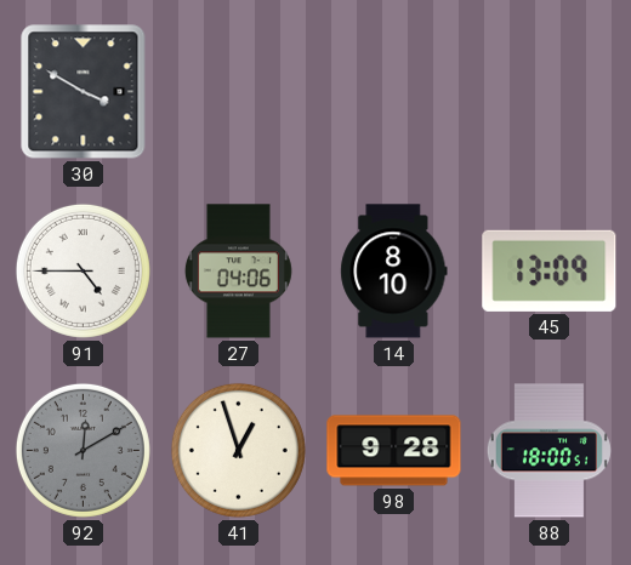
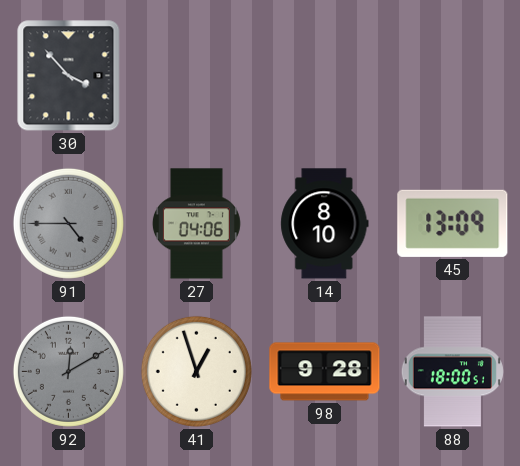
30: 3:50 -> 3:53 (69, 76)
91 dial: white -> grey (68, 223)
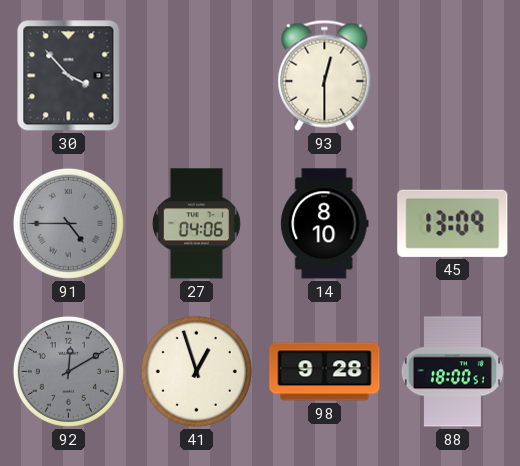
93: none -> 12:30 (325, 75)
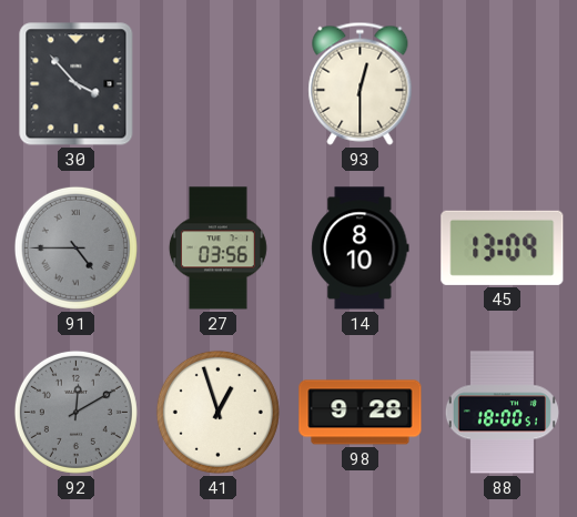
27: 04:06 -> 03:56 (217, 249)
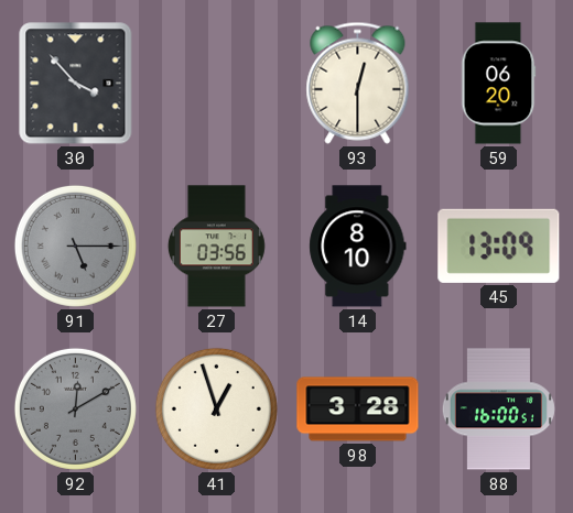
59: none -> 06:20 (499, 84)
91: 4:45 -> 5:15 (75, 245)
98: 9:28 -> 3:28 (358, 410)
88: 18:00 -> 16:00 (498, 410)
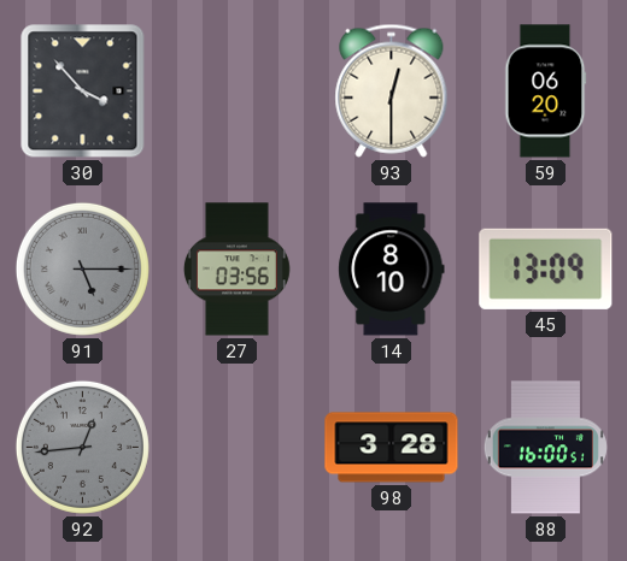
92: 12:10 -> 12:44 (82, 447)
41: 12:57 -> none (216, 408)
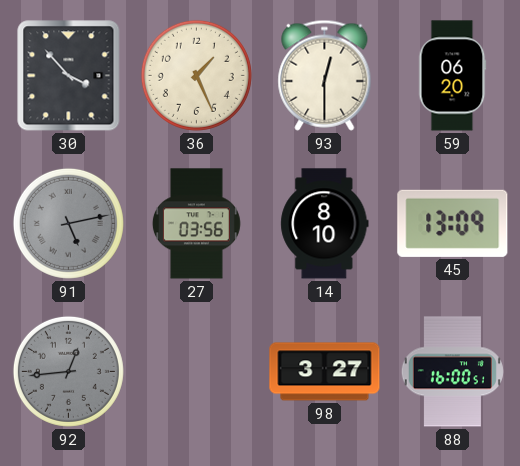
36: none -> 1:26 (196, 75)
91: 5:15 -> 5:13 (68, 223)
98: 3:28 -> 3:27 (325, 372)
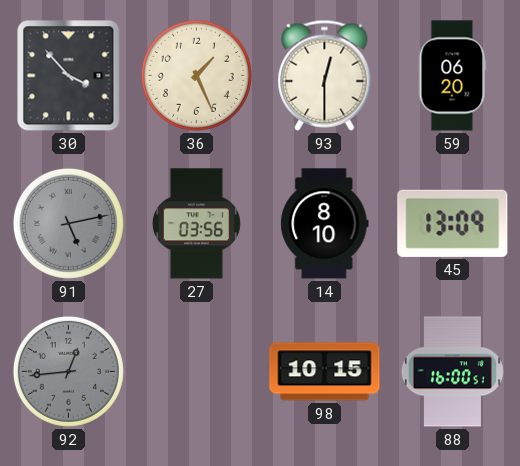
98: 3:27 -> 10:15 (325, 372)
